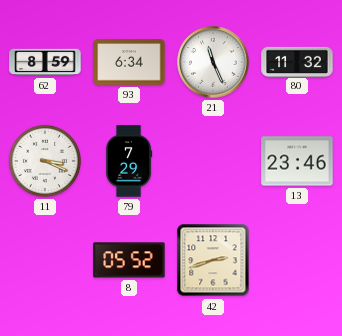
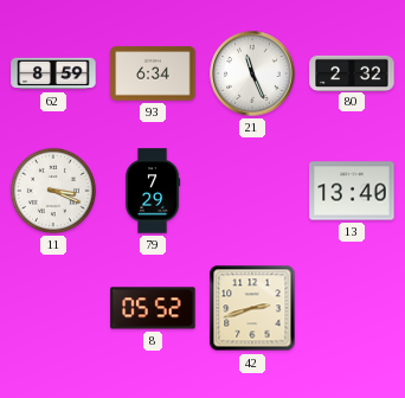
80: 11:32 -> 2:32 (352, 72)
13: 23:46 -> 13:40 (352, 191)
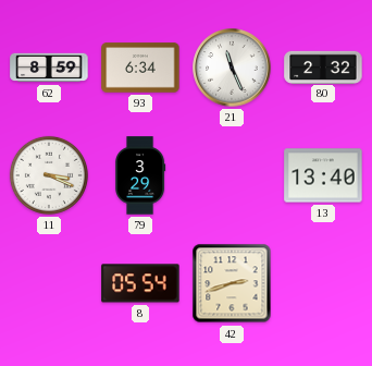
79: 7:29 -> 3:29 (141, 175)
8: 05:52 -> 05:54 (140, 283)
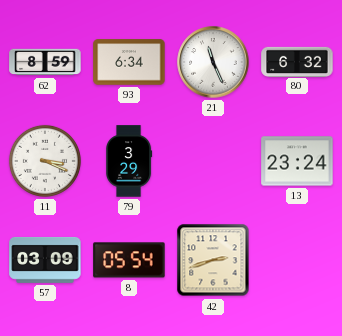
80: 2:32 -> 6:32 (297, 61)
13: 13:40 -> 23:24 (297, 161)
57: none -> 03:09 (45, 260)
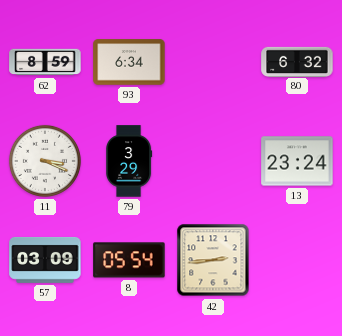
21: 11:26 -> none (213, 62)
42: 2:42 -> 2:44 (213, 260)
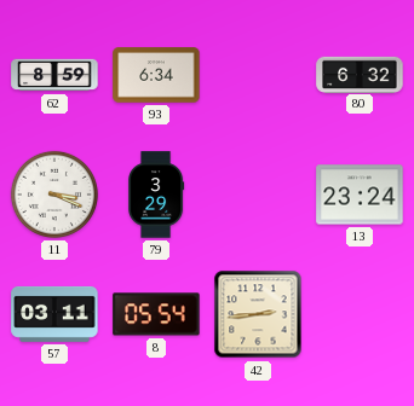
57: 03:09 -> 03:11 (54, 314)
